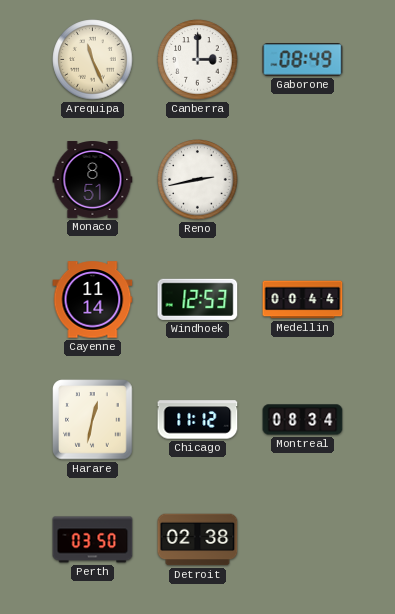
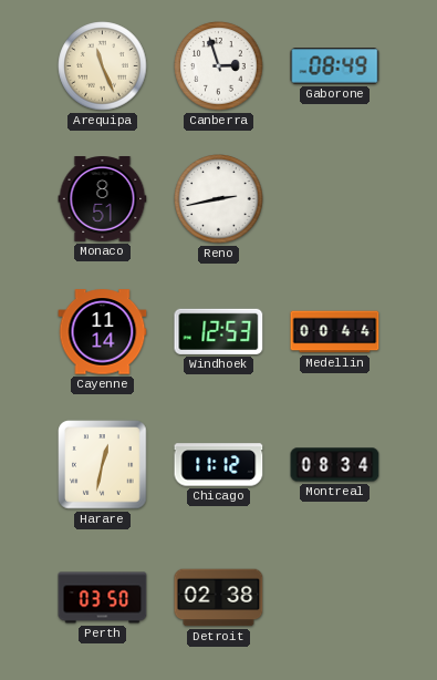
Canberra: 3:00 -> 2:57 (219, 66)
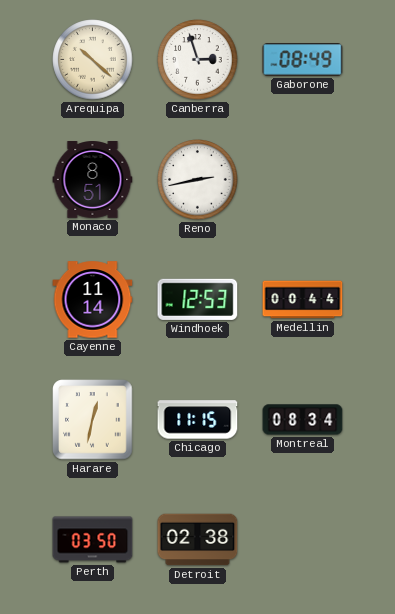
Arequipa: 11:26 -> 10:22 (93, 60)
Chicago: 11:12 -> 11:15 (198, 420)
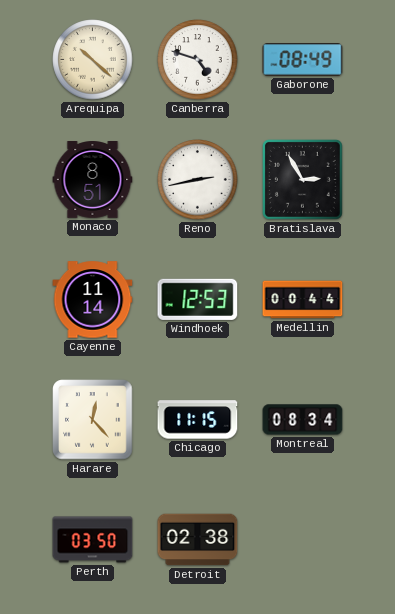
Canberra: 2:57 -> 4:48 (198, 60)
Bratislava: none -> 2:55 (302, 179)
Harare: 12:32 -> 12:23 (93, 420)
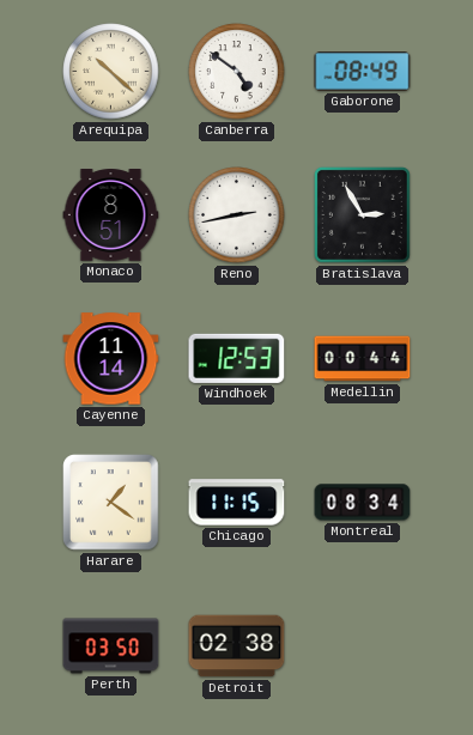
Canberra: 4:48 -> 4:51 (237, 72)
Harare: 12:23 -> 1:21 (111, 503)
